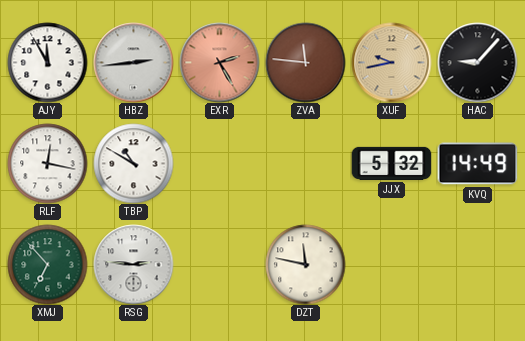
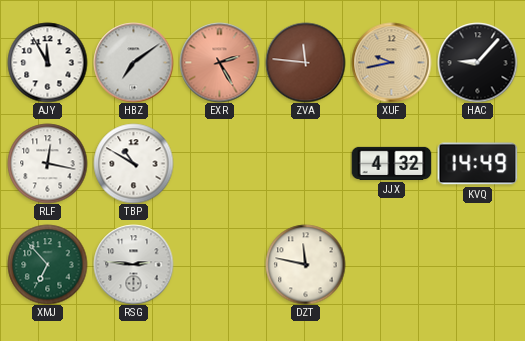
HBZ: 2:44 -> 7:09 (133, 62)
JJX: 5:32 -> 4:32 (391, 163)
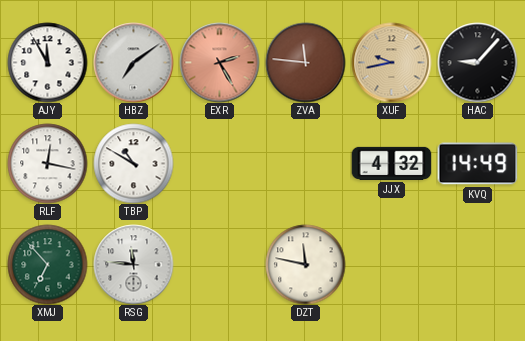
RSG: 2:46 -> 11:46 (133, 264)
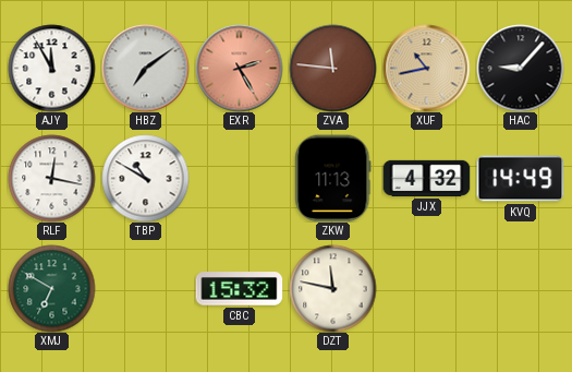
XUF: 9:43 -> 10:43 (426, 68)
ZKW: none -> 11:13 (333, 178)
XMJ: 6:53 -> 6:50 (51, 288)
RSG: 11:46 -> none (133, 264)
CBC: none -> 15:32 (239, 289)
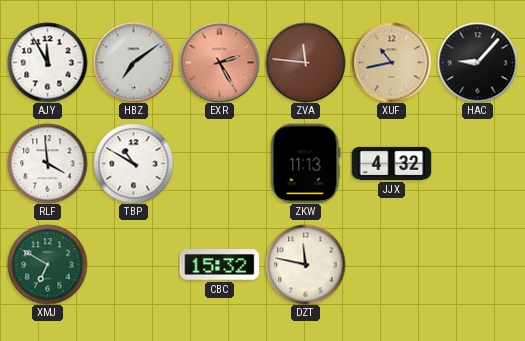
RLF: 12:17 -> 3:59 (47, 163)
KVQ: 14:49 -> none (520, 179)
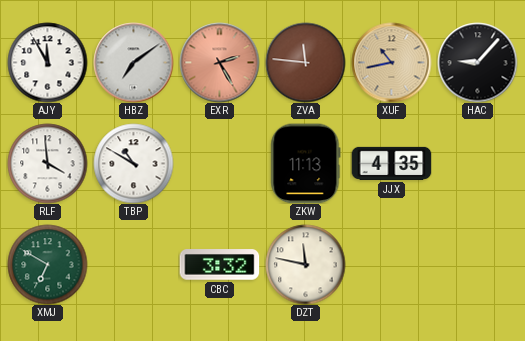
JJX: 4:32 -> 4:35 (391, 163)
CBC: 15:32 -> 3:32 (219, 265)
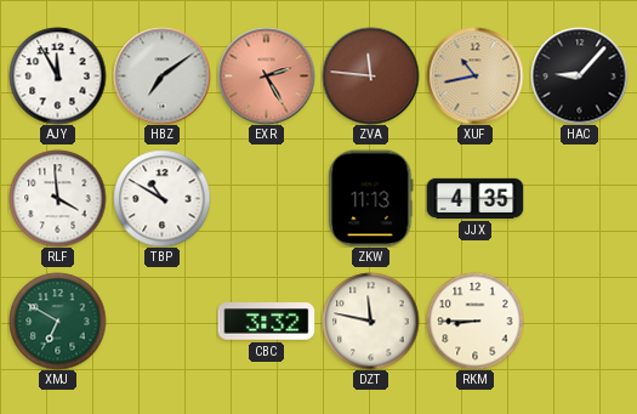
RKM: none -> 8:45 (474, 321)
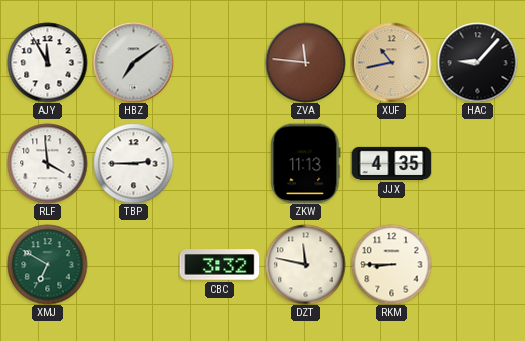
EXR: 2:25 -> none (266, 75)
TBP: 10:50 -> 2:45 (133, 163)
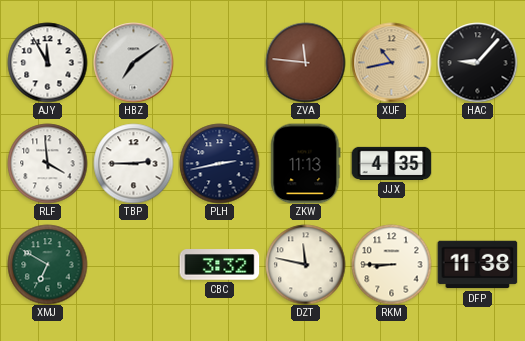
PLH: none -> 2:43 (219, 163)
DFP: none -> 11:38 (477, 265)
